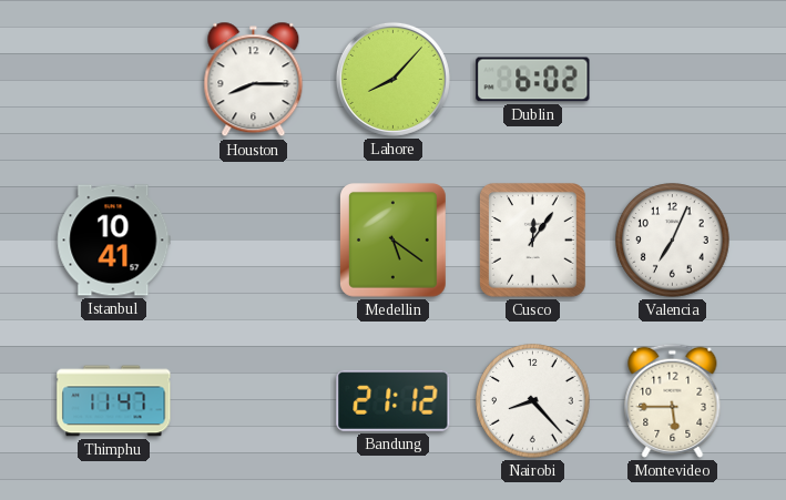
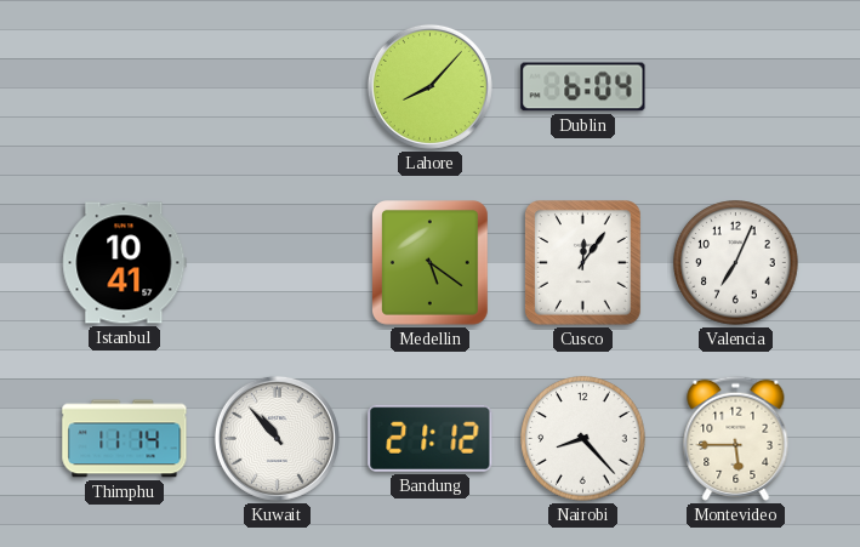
Houston: 8:15 -> none (254, 80)
Dublin: 6:02 -> 6:04 (583, 87)
Thimphu: 11:47 -> 11:14 (125, 439)
Kuwait: none -> 10:53 (277, 438)
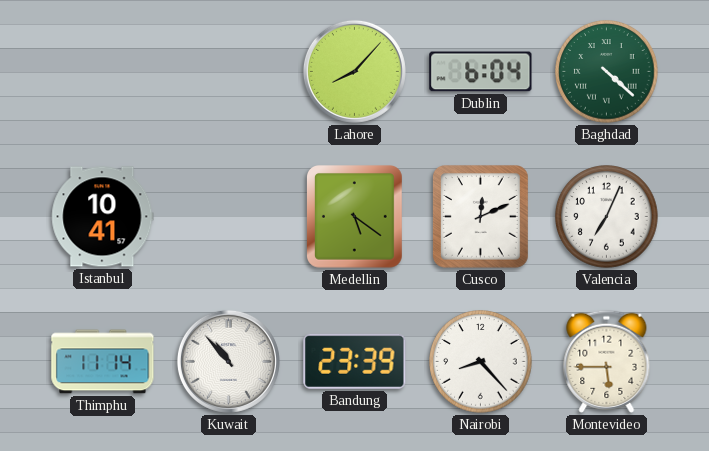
Baghdad: none -> 4:22 (607, 72)
Cusco: 12:06 -> 12:11 (481, 217)
Bandung: 21:12 -> 23:39 (355, 361)
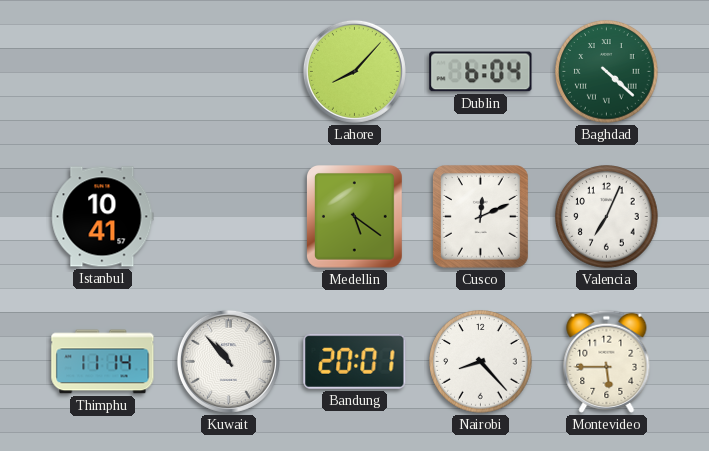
Bandung: 23:39 -> 20:01 (355, 361)
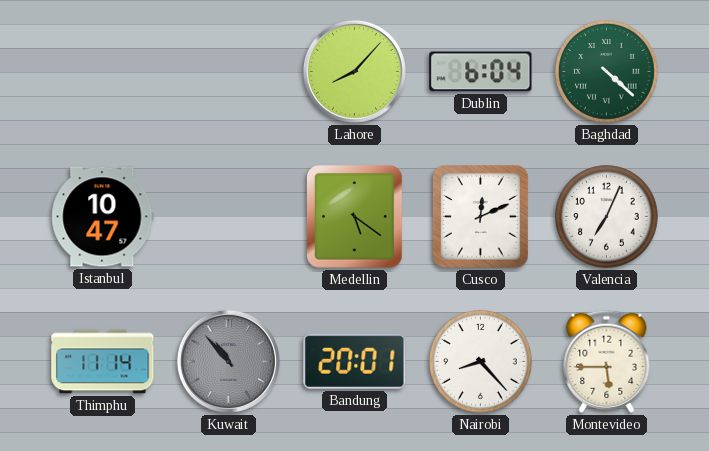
Istanbul: 10:41 -> 10:47 (103, 217)
Kuwait dial: white -> grey (228, 361)
